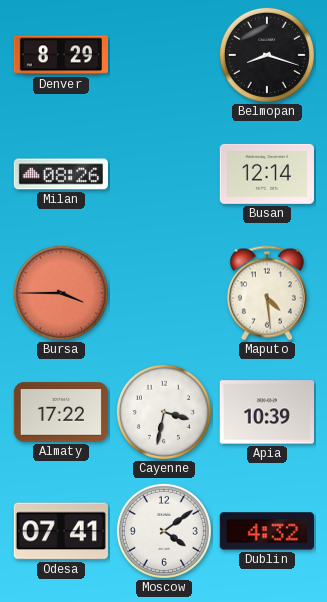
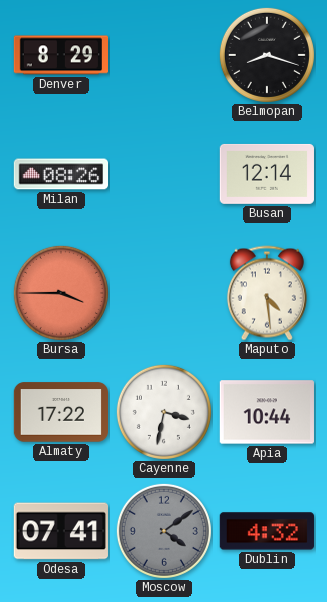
Apia: 10:39 -> 10:44 (267, 412)
Moscow dial: white -> grey (164, 531)
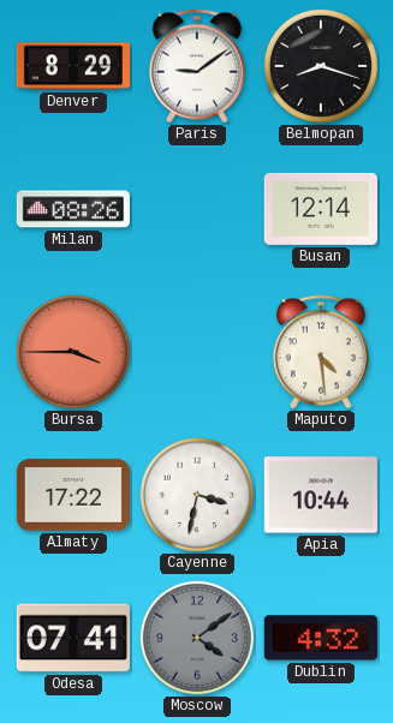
Paris: none -> 9:09 (197, 66)
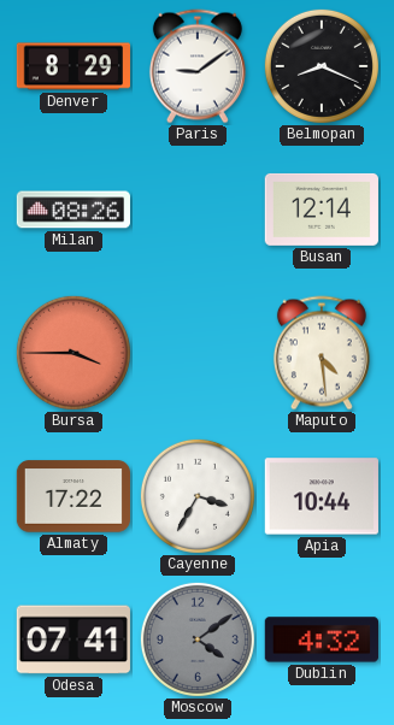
Belmopan: 8:18 -> 8:19 (322, 66)
Cayenne: 3:32 -> 3:35 (198, 496)
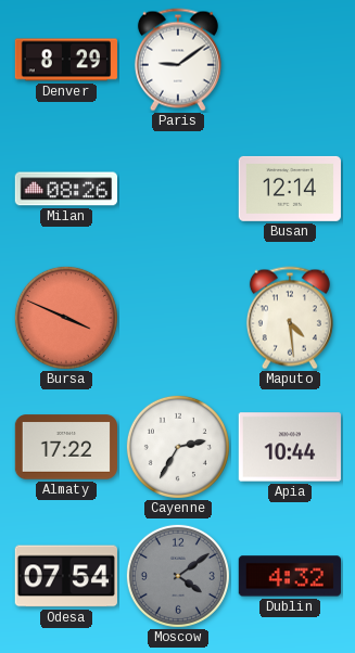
Belmopan: 8:19 -> none (322, 66)
Bursa: 3:45 -> 3:49 (66, 318)
Cayenne: 3:35 -> 2:35 (178, 447)
Odesa: 07:41 -> 07:54 (65, 576)
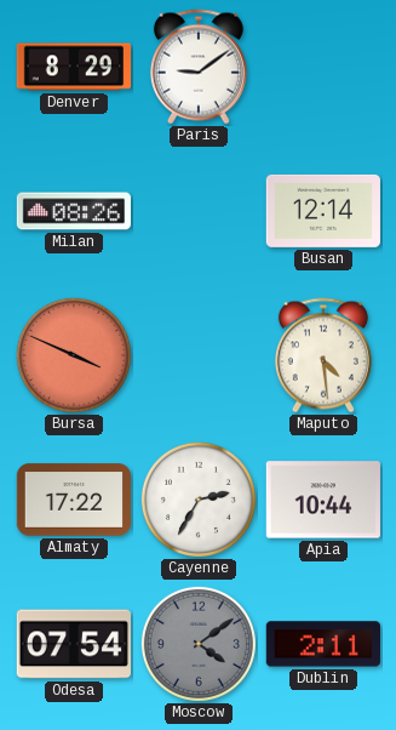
Dublin: 4:32 -> 2:11 (322, 644)
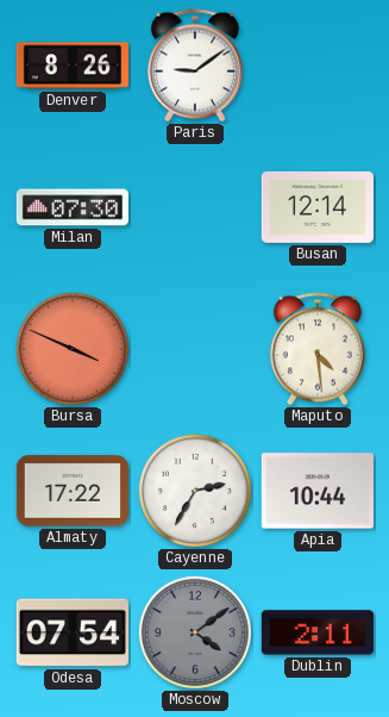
Denver: 8:29 -> 8:26 (71, 66)
Milan: 08:26 -> 07:30 (71, 207)
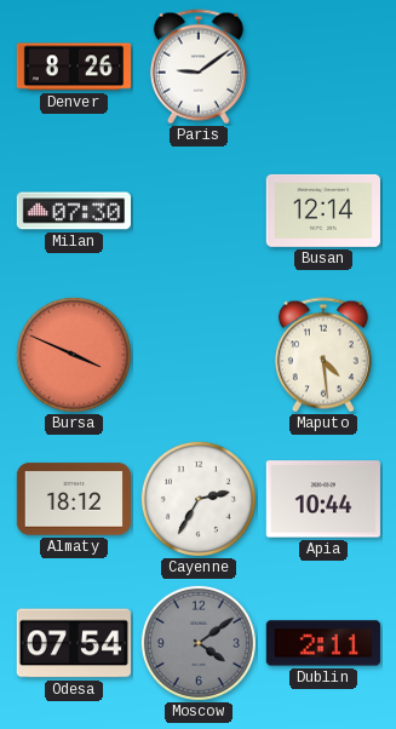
Almaty: 17:22 -> 18:12 (73, 499)
